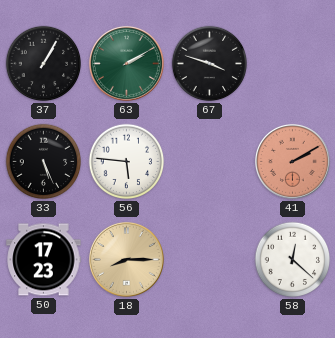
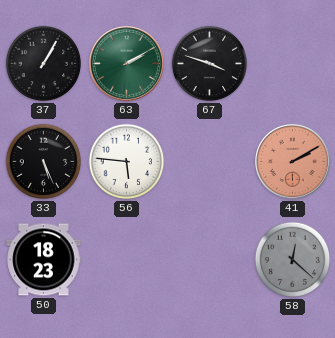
50: 17:23 -> 18:23 (44, 260)
18: 8:15 -> none (126, 259)
58 dial: white -> grey (293, 260)
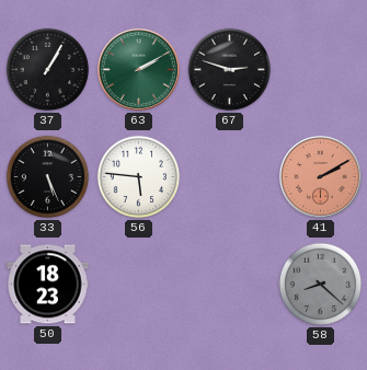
67: 3:48 -> 2:48 (230, 70)
58: 12:22 -> 8:22 (321, 285)
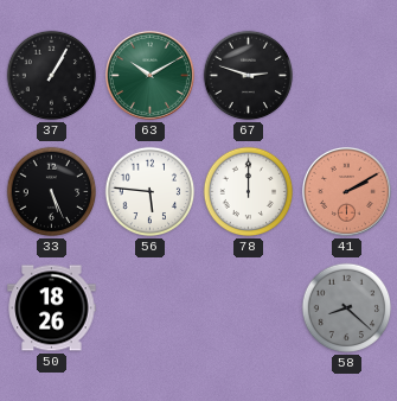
63: 2:10 -> 10:10 (149, 75)
78: none -> 12:00 (249, 192)
50: 18:23 -> 18:26 (52, 308)
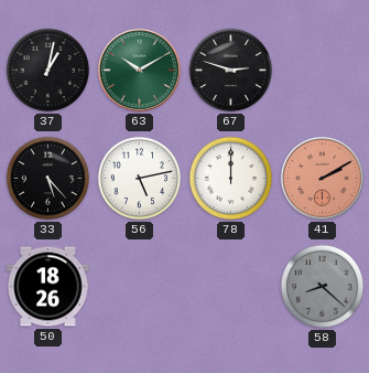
37: 1:05 -> 1:02 (48, 71)
33: 5:26 -> 5:23 (48, 179)
56: 5:46 -> 5:13 (140, 179)
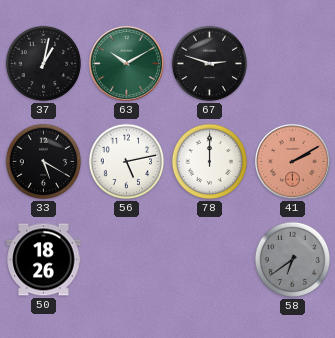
33: 5:23 -> 5:20 (44, 162)
58: 8:22 -> 6:39 (293, 260)
